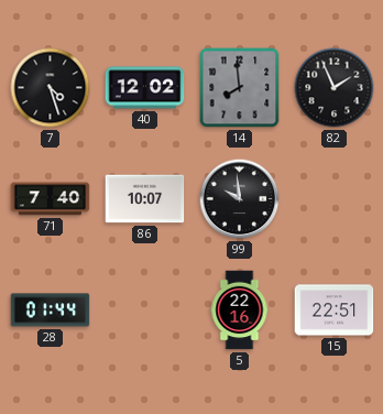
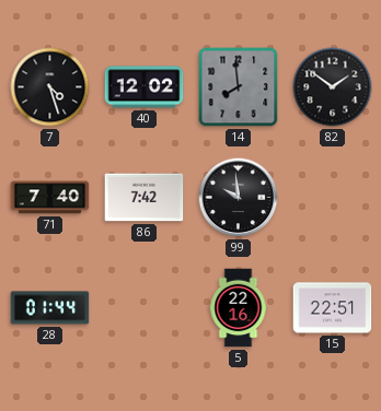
82: 1:56 -> 1:51 (333, 87)
86: 10:07 -> 7:42 (145, 198)
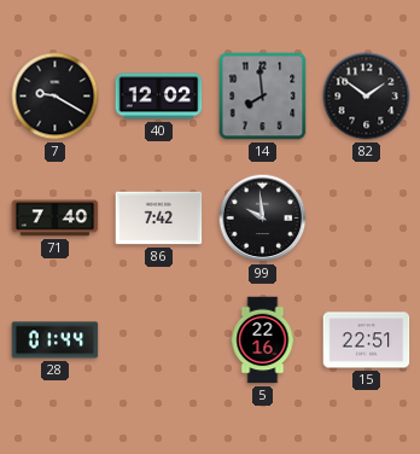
7: 4:27 -> 9:20 (56, 97)
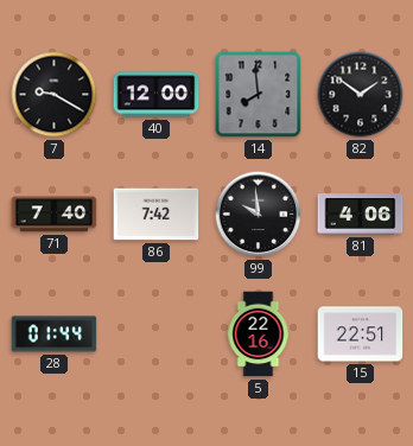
40: 12:02 -> 12:00 (157, 95)
81: none -> 4:06 (361, 215)
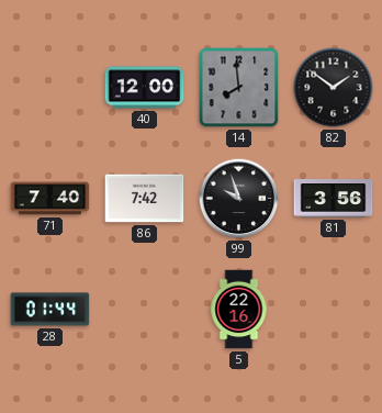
7: 9:20 -> none (55, 95)
99: 9:59 -> 9:57 (239, 199)
81: 4:06 -> 3:56 (334, 199)
15: 22:51 -> none (361, 334)
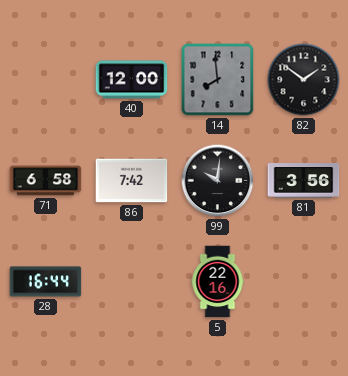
71: 7:40 -> 6:58 (46, 181)
99: 9:57 -> 10:01 (218, 181)
28: 01:44 -> 16:44 (46, 282)
